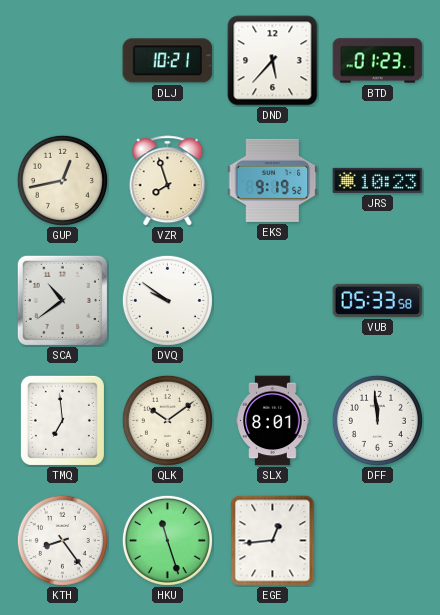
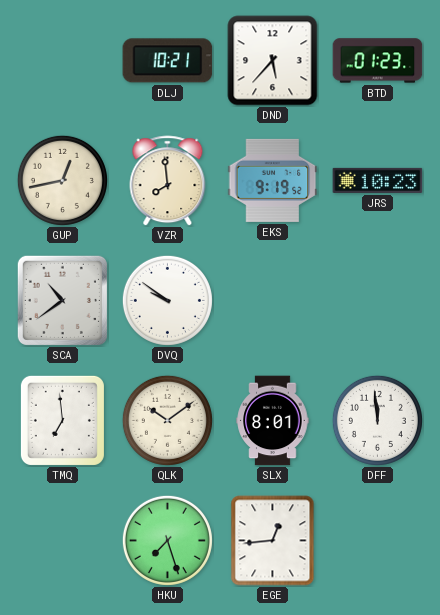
VZR: 7:57 -> 7:59 (168, 181)
VUB: 05:33 -> none (378, 300)
KTH: 8:24 -> none (62, 540)
HKU: 11:27 -> 7:27 (167, 540)
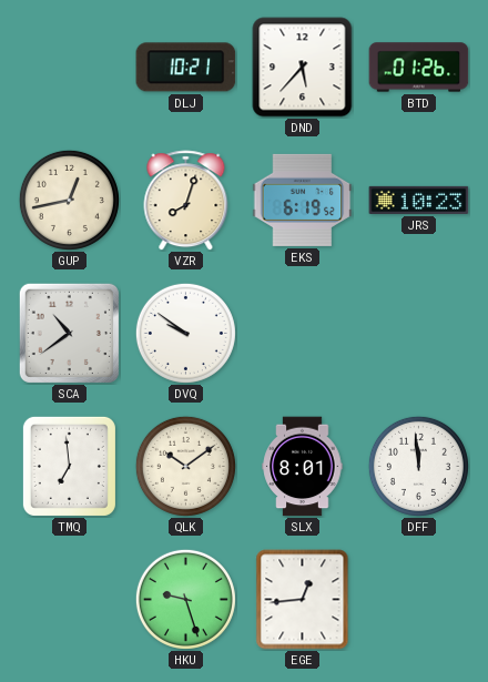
BTD: 01:23 -> 01:26 (419, 68)
VZR: 7:59 -> 8:03 (186, 201)
EKS: 9:19 -> 6:19 (303, 200)
HKU: 7:27 -> 9:27 (185, 599)
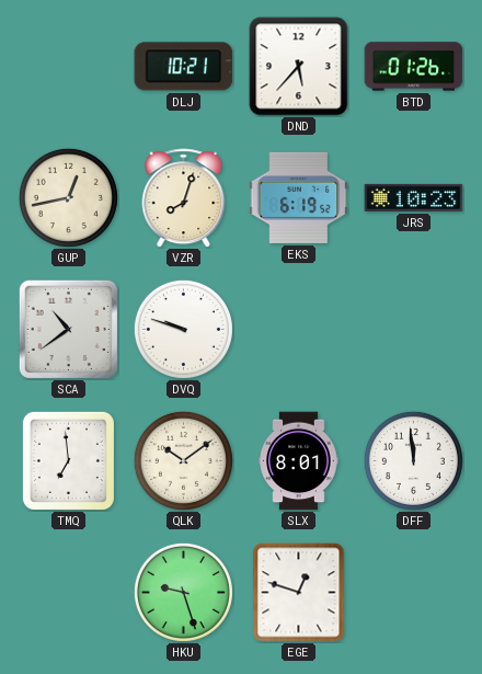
DVQ: 9:51 -> 9:48 (183, 329)
EGE: 12:44 -> 12:48 (299, 593)
